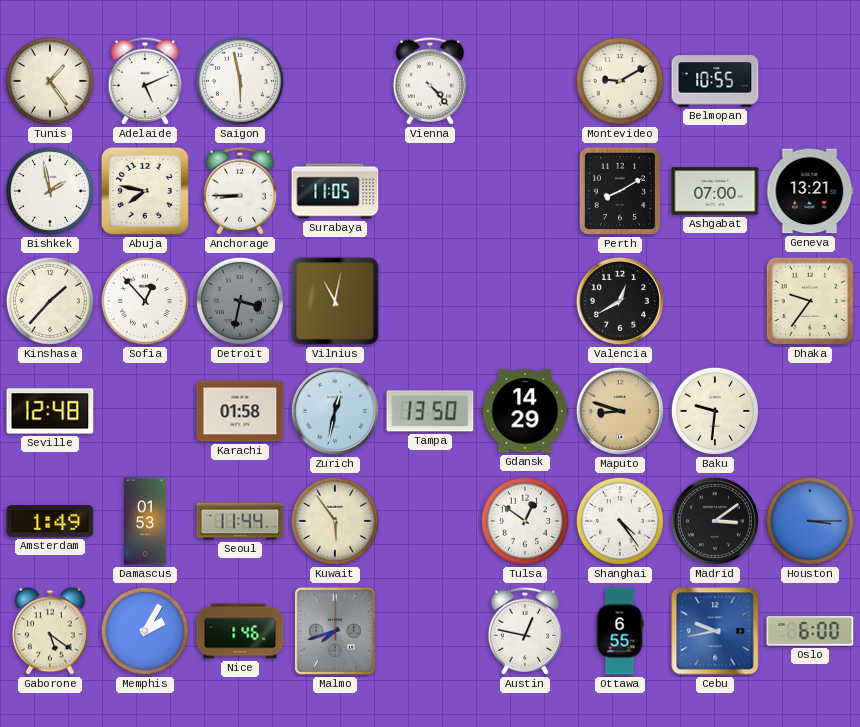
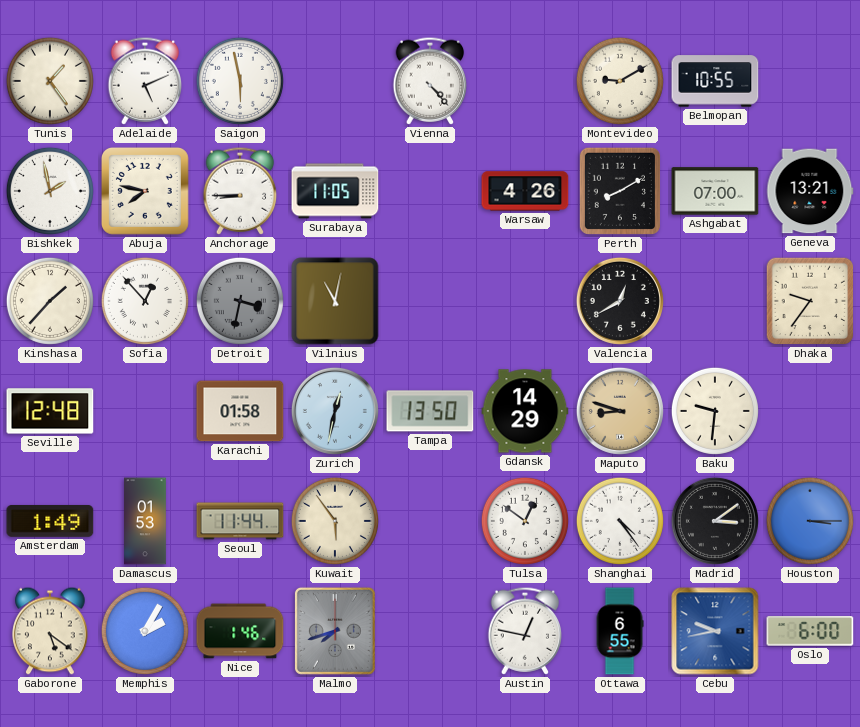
Warsaw: none -> 4:26 (525, 191)
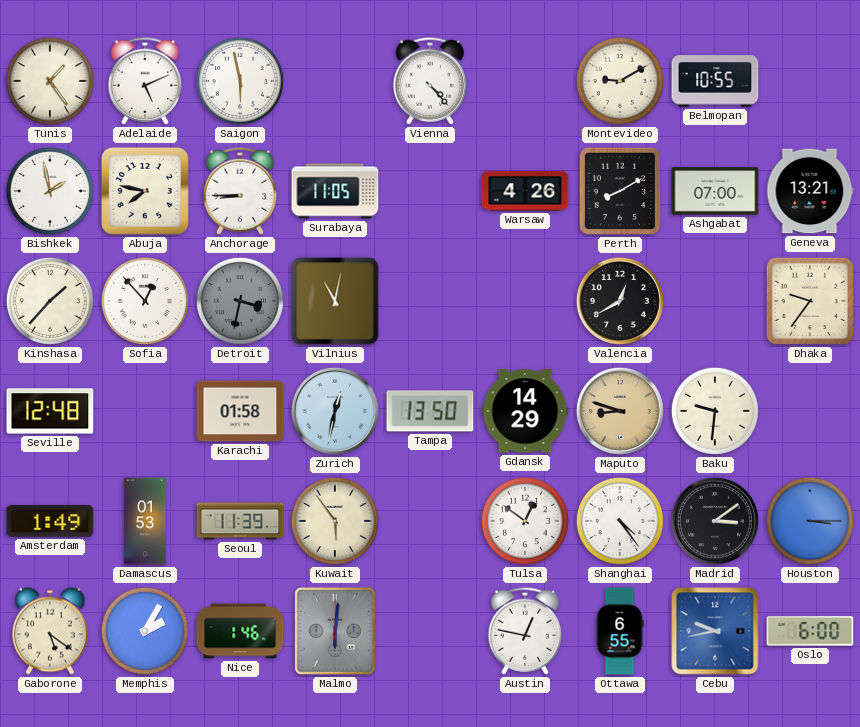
Seoul: 11:44 -> 11:39 (240, 521)
Malmo: 7:42 -> 6:01 (335, 631)
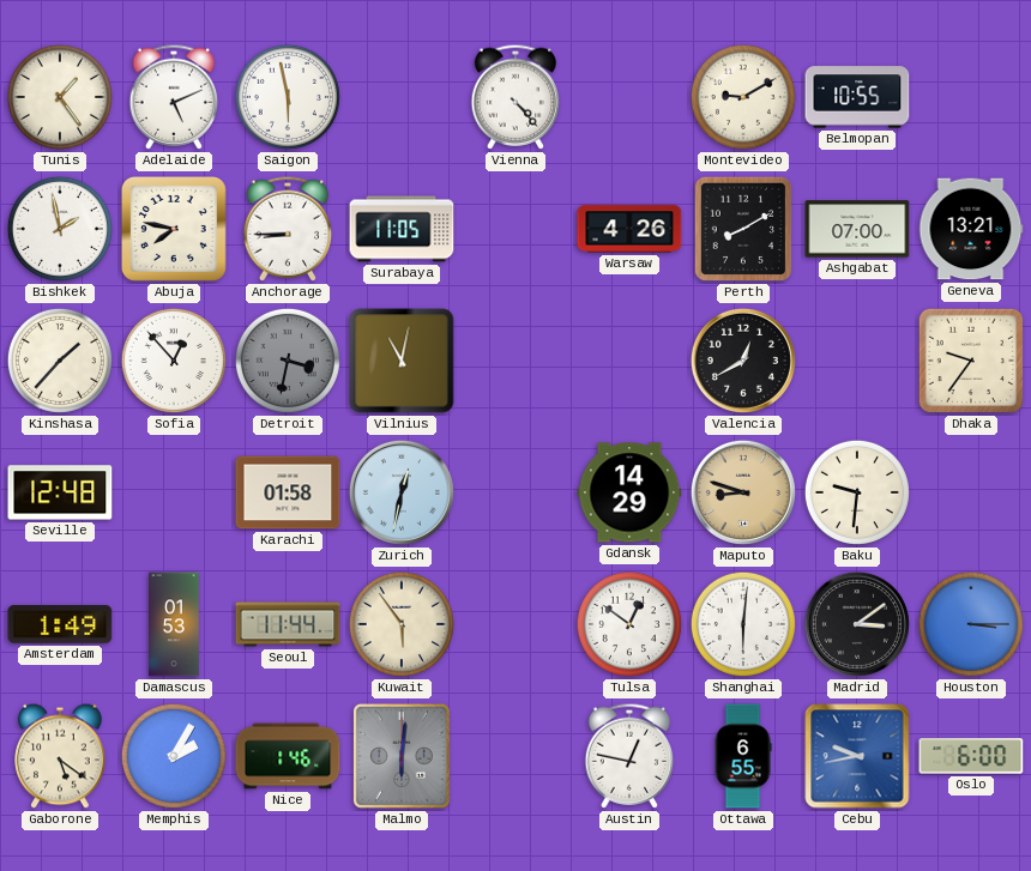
Tampa: 13:50 -> none (430, 411)
Seoul: 11:39 -> 11:44 (288, 624)
Shanghai: 4:24 -> 6:01 (743, 624)
